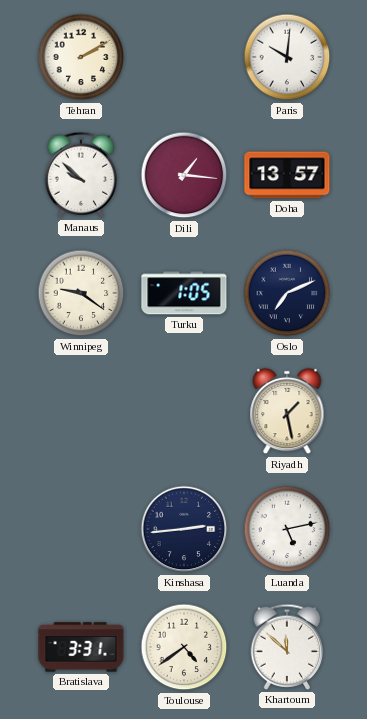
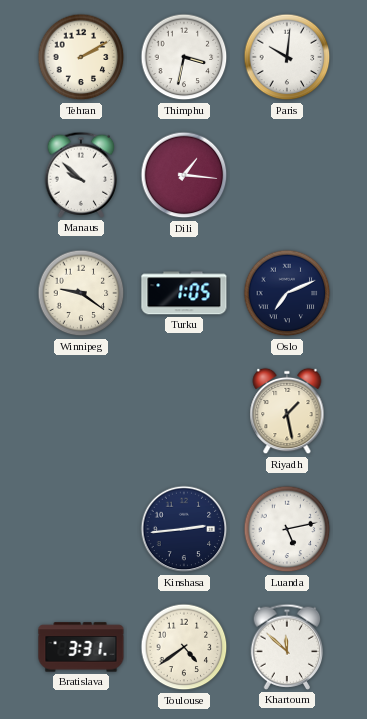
Thimphu: none -> 3:32 (184, 57)
Doha: 13:57 -> none (287, 175)
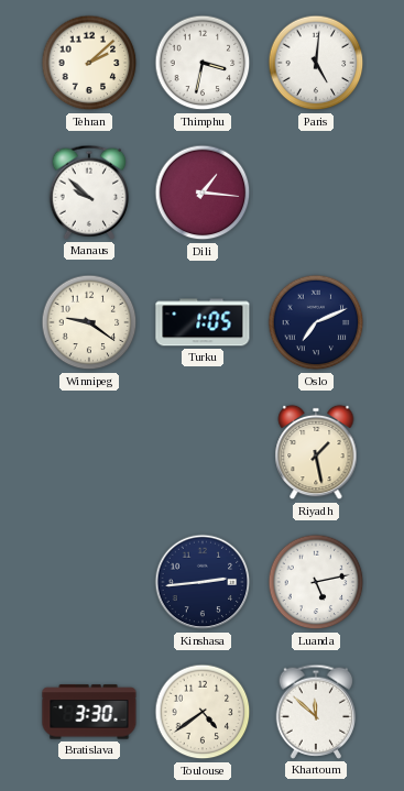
Tehran: 2:10 -> 2:08 (89, 63)
Paris: 10:01 -> 5:01 (316, 63)
Bratislava: 3:31 -> 3:30 (89, 712)
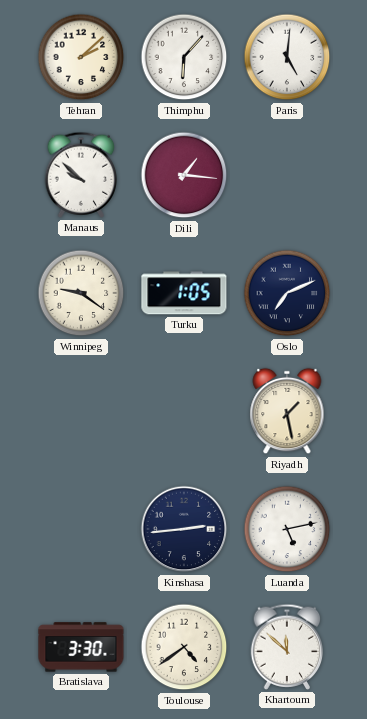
Thimphu: 3:32 -> 6:07 (184, 57)
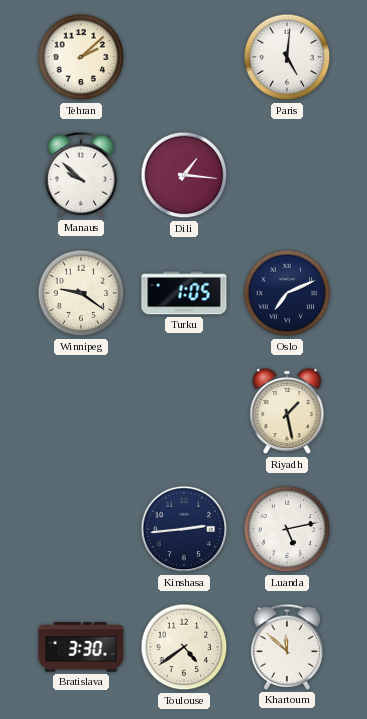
Thimphu: 6:07 -> none (184, 57)
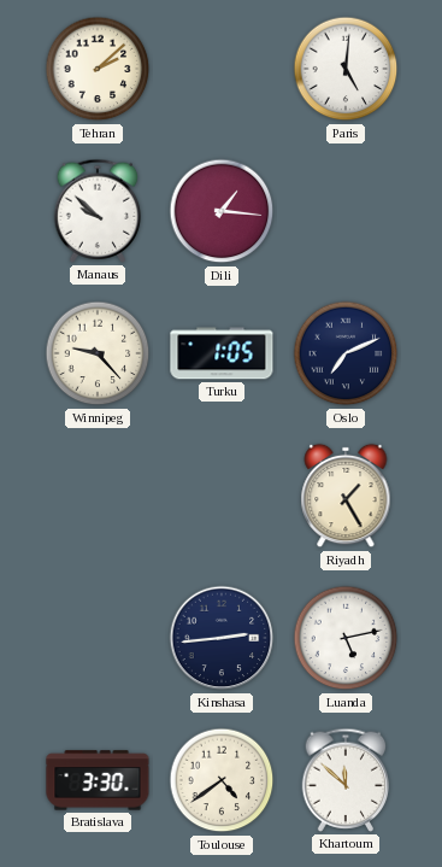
Winnipeg: 9:21 -> 9:23 (98, 353)
Riyadh: 1:28 -> 1:25 (346, 496)
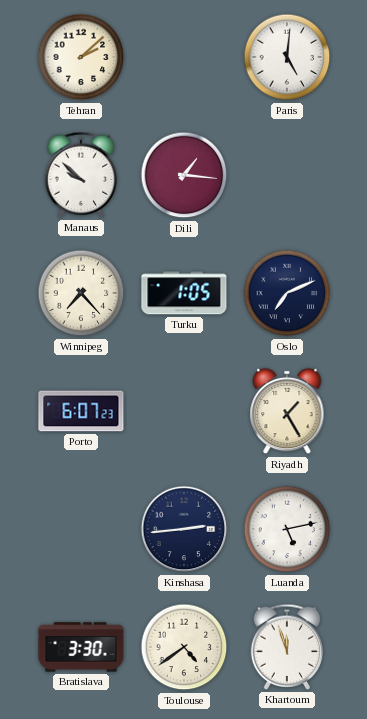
Winnipeg: 9:23 -> 7:23 (81, 293)
Porto: none -> 6:07 (81, 411)
Khartoum: 11:52 -> 11:57 (287, 647)
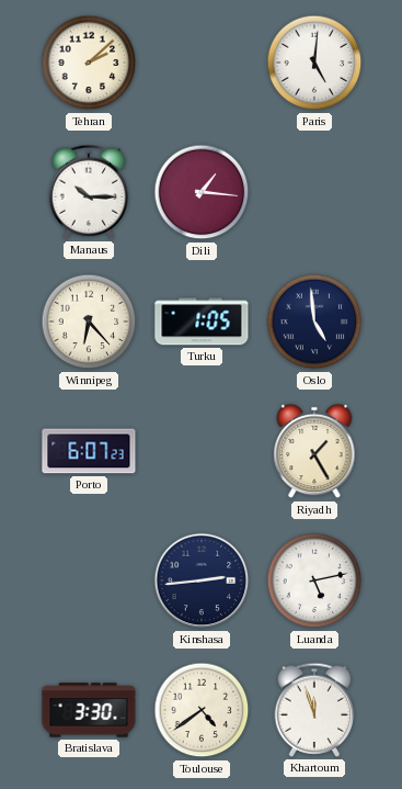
Manaus: 9:52 -> 10:15 (89, 192)
Winnipeg: 7:23 -> 6:23 (89, 322)
Oslo: 7:11 -> 4:59 (314, 322)
